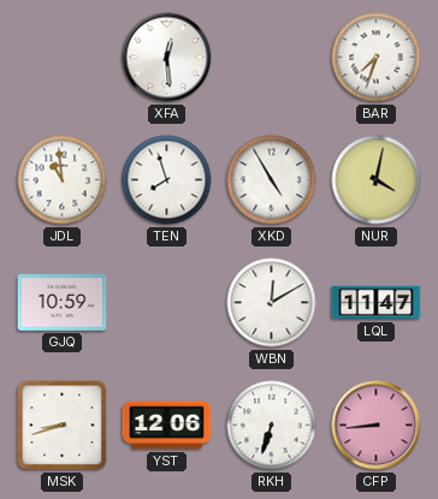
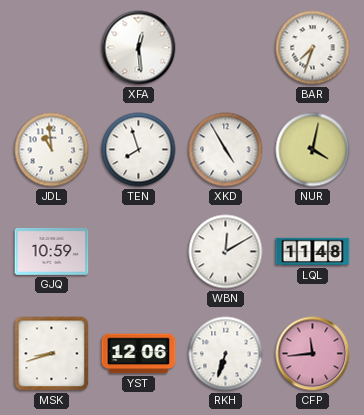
LQL: 11:47 -> 11:48 (313, 252)
CFP: 8:44 -> 11:44 (313, 354)
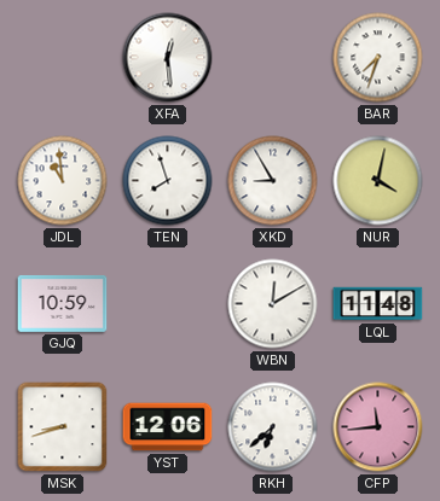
XKD: 4:55 -> 8:55 (273, 181)
RKH: 6:33 -> 6:38 (273, 427)
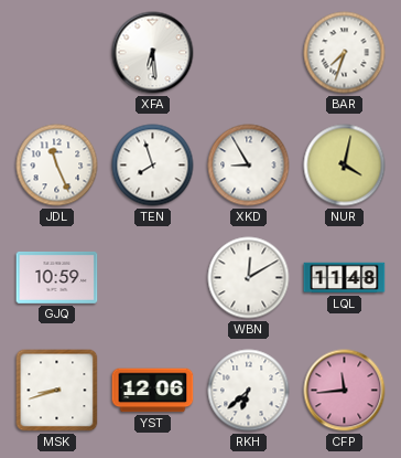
XFA: 12:29 -> 6:29 (153, 53)
JDL: 10:59 -> 11:26 (57, 166)
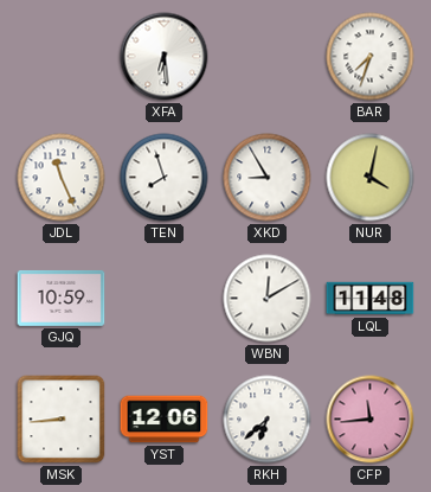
MSK: 8:42 -> 8:44 (62, 420)
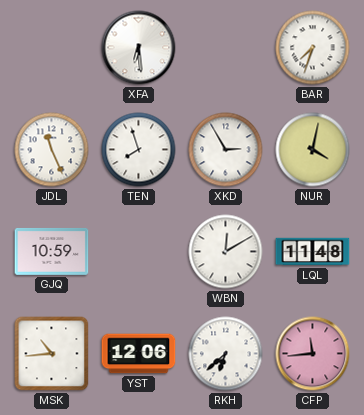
XKD: 8:55 -> 2:55 (226, 150)
MSK: 8:44 -> 10:44 (52, 354)
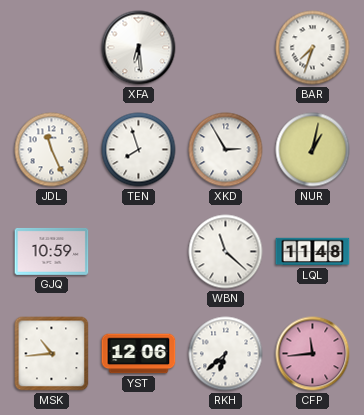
NUR: 4:02 -> 1:02 (313, 150)
WBN: 12:10 -> 11:22 (226, 252)
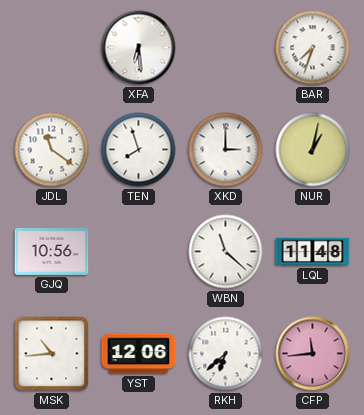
JDL: 11:26 -> 11:21 (52, 150)
XKD: 2:55 -> 3:00 (226, 150)
GJQ: 10:59 -> 10:56 (52, 251)
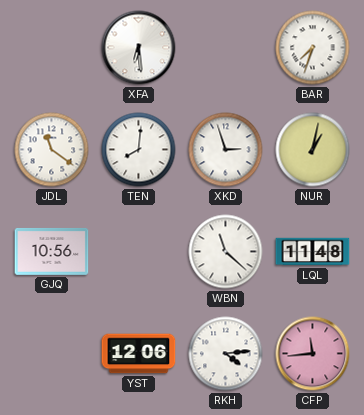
TEN: 7:57 -> 8:01 (139, 150)
XKD: 3:00 -> 2:57 (226, 150)
MSK: 10:44 -> none (52, 354)
RKH: 6:38 -> 4:14 (226, 354)
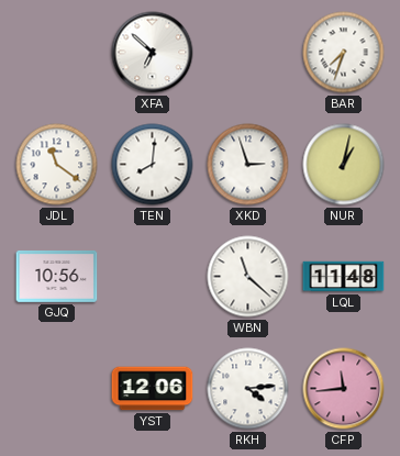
XFA: 6:29 -> 6:52 (153, 53)
